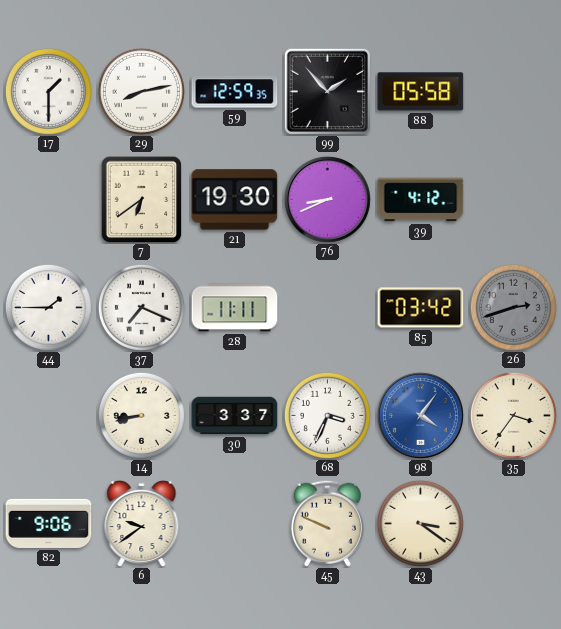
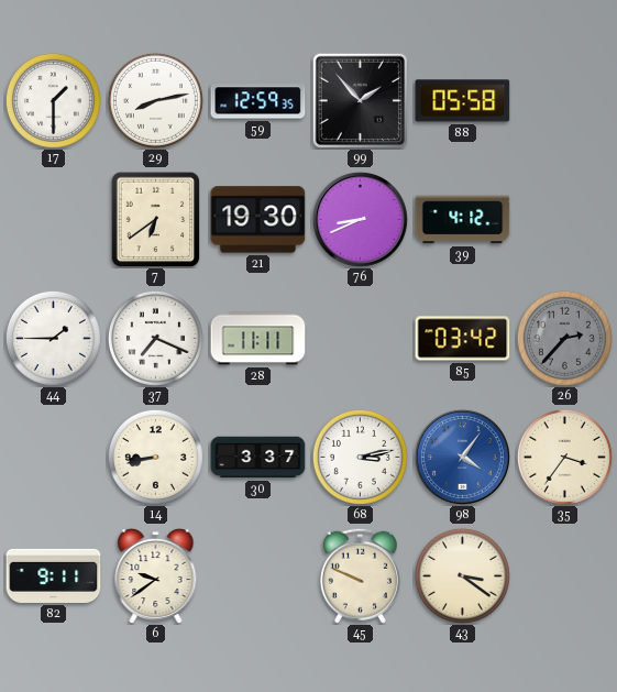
26: 2:42 -> 2:37 (564, 338)
68: 3:34 -> 3:13 (360, 457)
82: 9:06 -> 9:11 (54, 575)
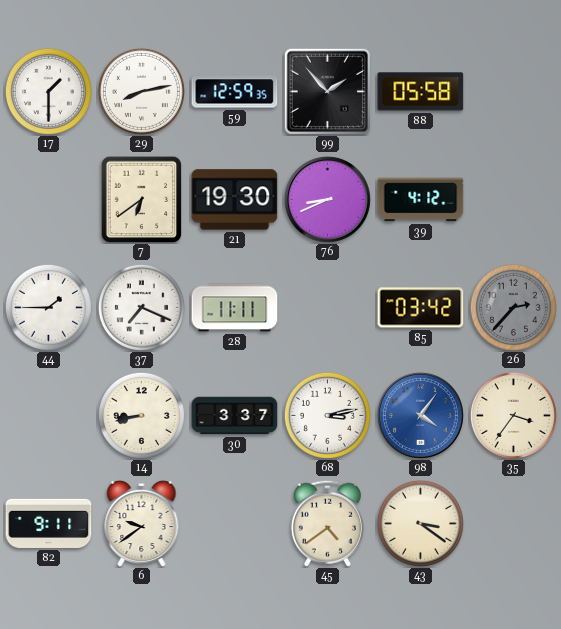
45: 9:49 -> 4:39 (327, 523)
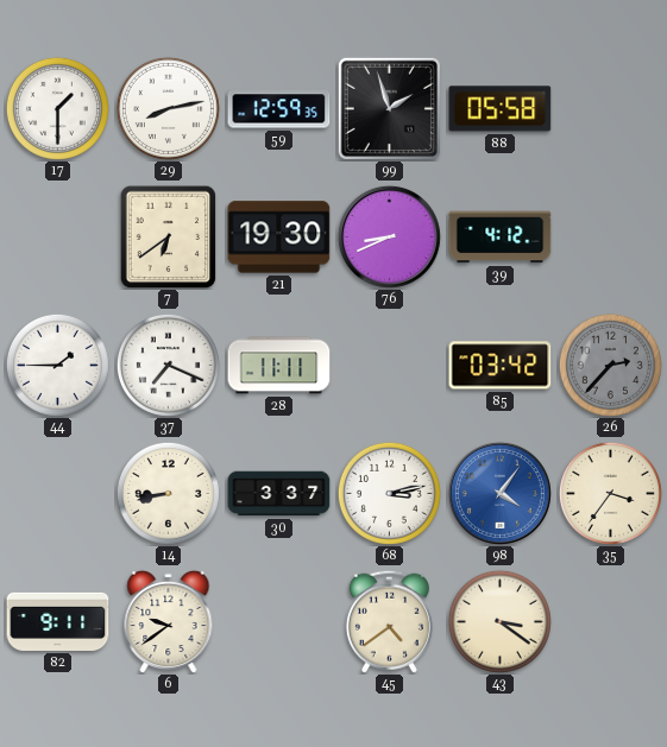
99: 1:53 -> 1:57 (389, 108)
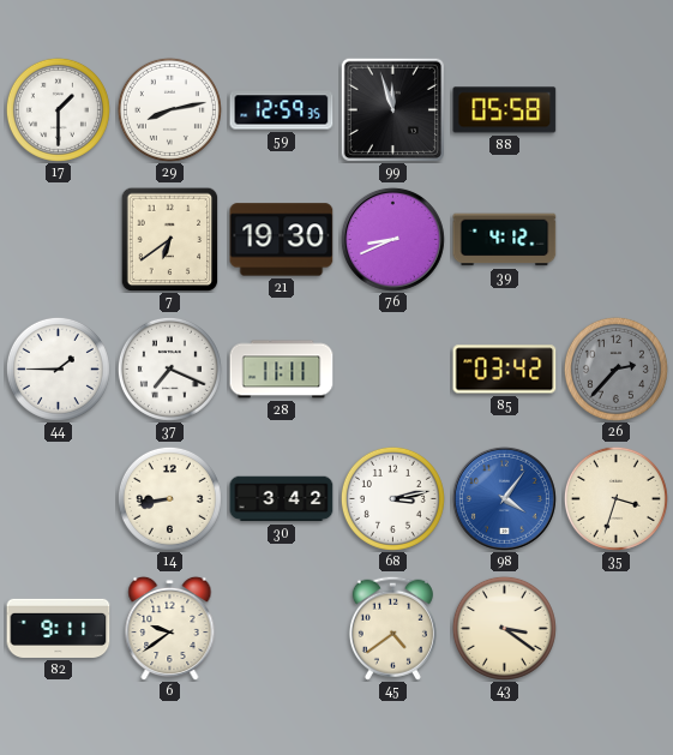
99: 1:57 -> 11:57 (392, 109)
30: 3:37 -> 3:42 (282, 499)
35: 3:36 -> 3:33 (615, 498)
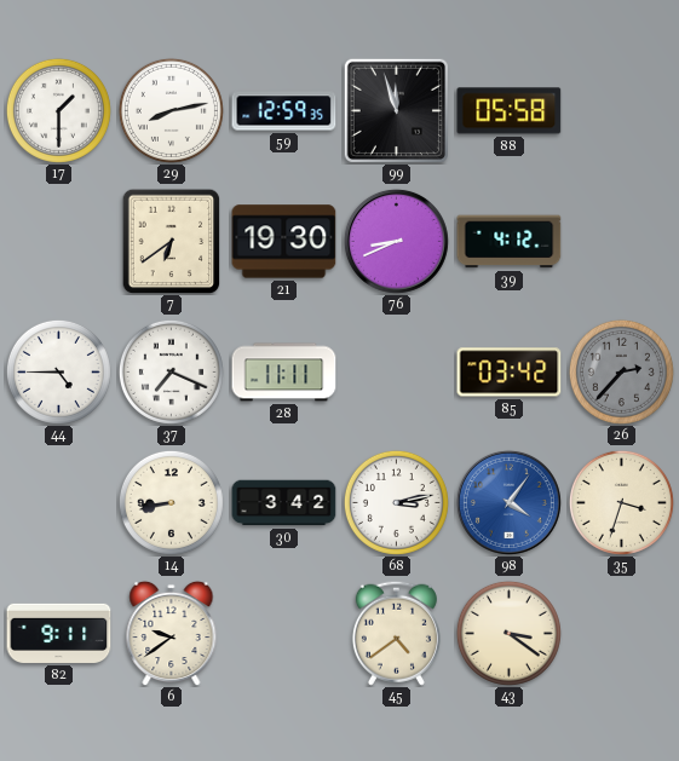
44: 1:45 -> 4:45 (58, 371)
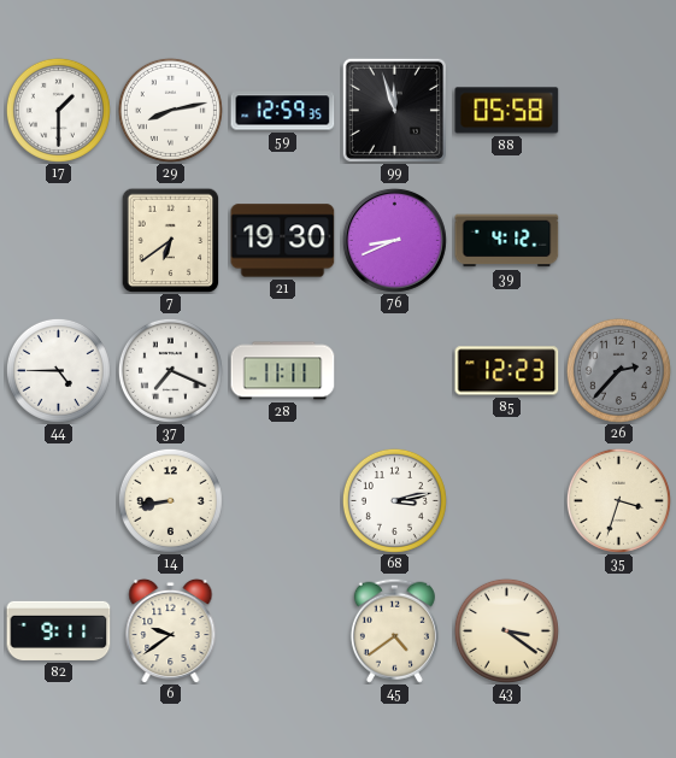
85: 03:42 -> 12:23 (507, 371)
30: 3:42 -> none (284, 503)
98: 4:06 -> none (508, 502)
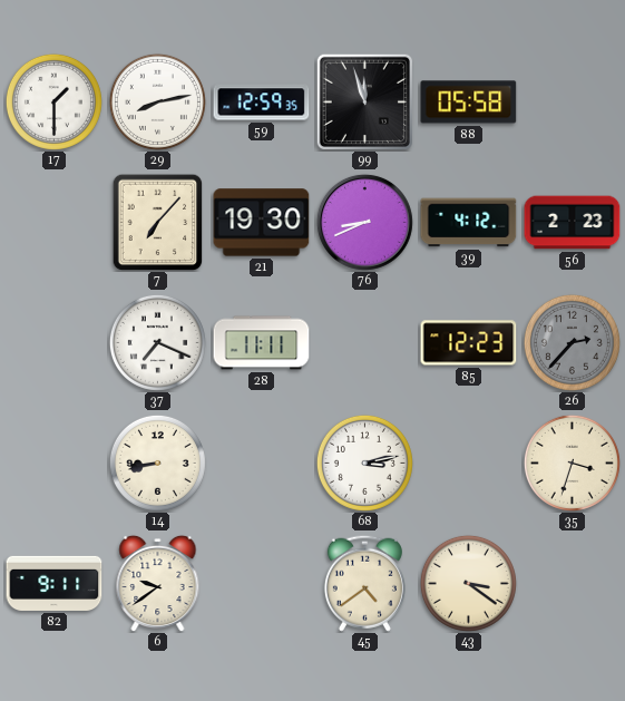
7: 6:39 -> 7:07 (158, 222)
56: none -> 2:23 (573, 223)
44: 4:45 -> none (58, 370)
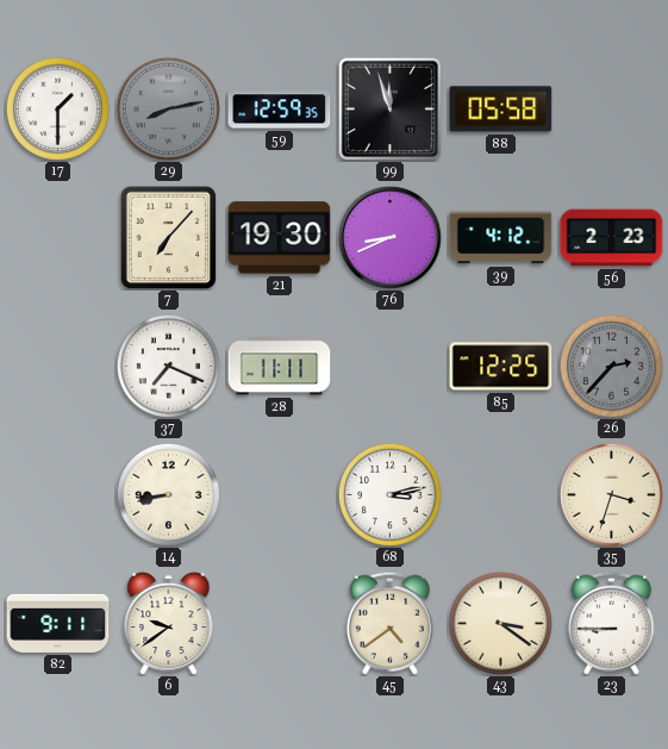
29 dial: white -> grey (168, 108)
85: 12:23 -> 12:25 (501, 367)
23: none -> 8:45 (611, 623)
